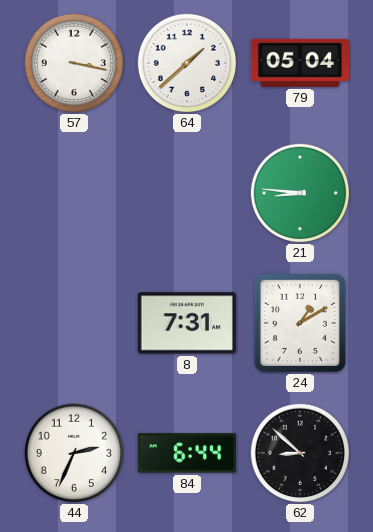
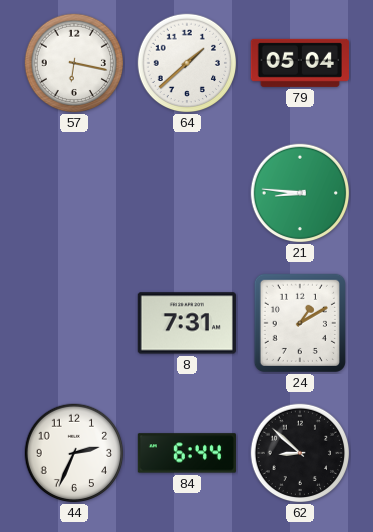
57: 3:17 -> 6:17 (74, 63)
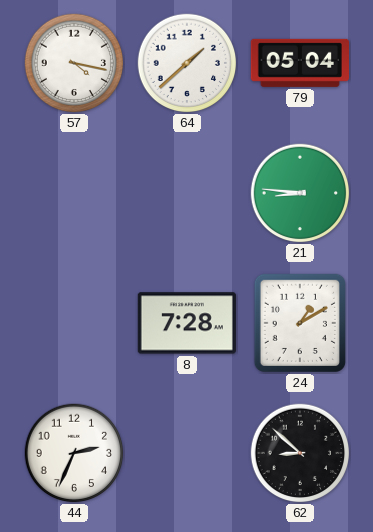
57: 6:17 -> 4:17 (74, 63)
8: 7:31 -> 7:28 (187, 323)
84: 6:44 -> none (187, 453)
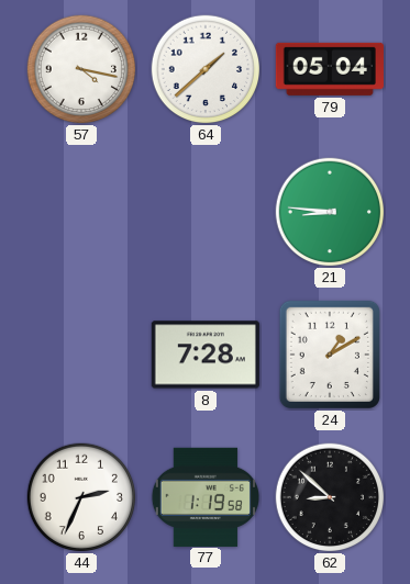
77: none -> 1:19 (204, 496)
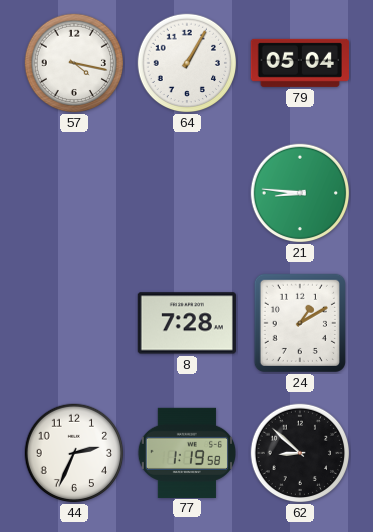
64: 1:38 -> 1:05 (187, 63)
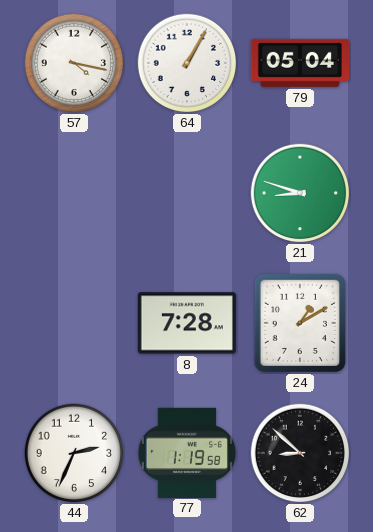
21: 8:46 -> 8:48 (300, 193)
